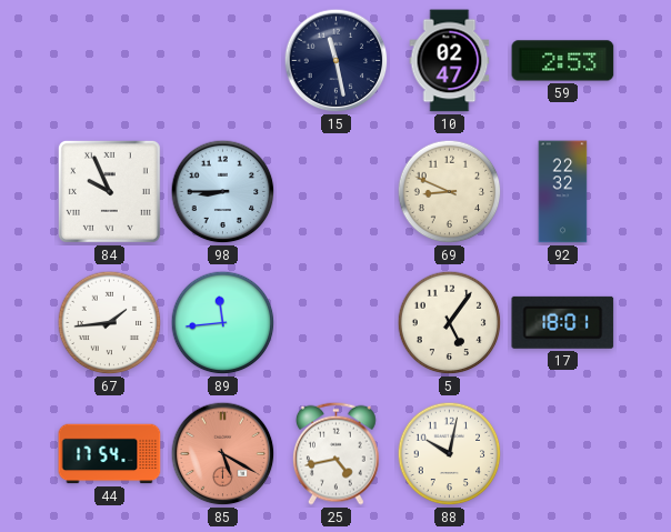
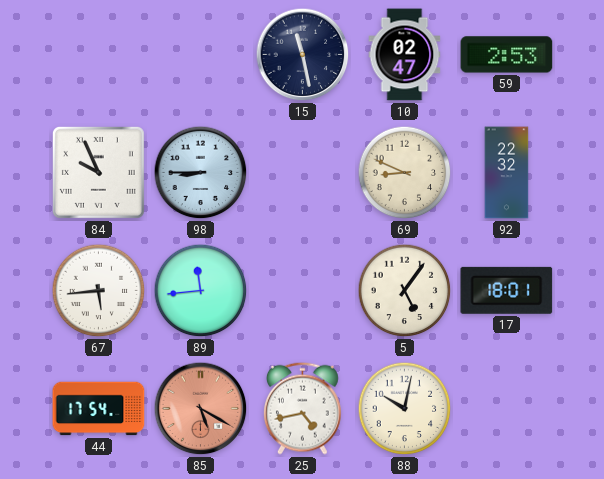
67: 1:44 -> 5:44 (99, 291)
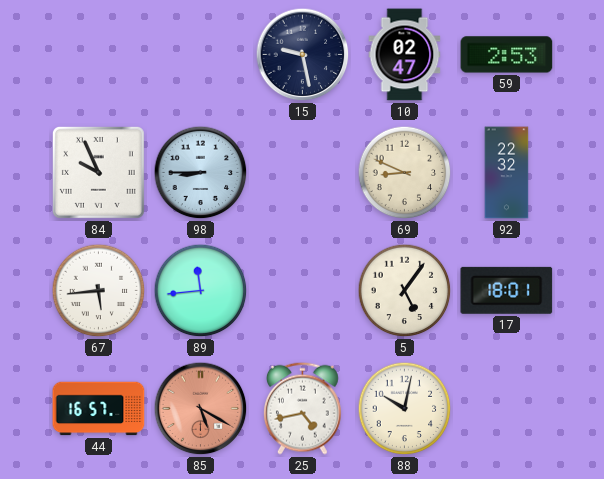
15: 11:28 -> 9:28 (303, 55)
44: 17:54 -> 16:57 (99, 409)
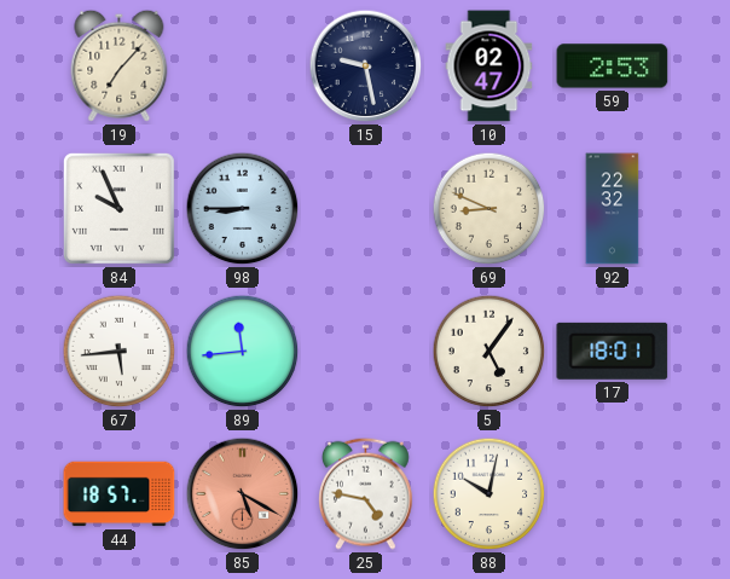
19: none -> 7:07 (120, 65)
44: 16:57 -> 18:57 (120, 494)
25: 4:43 -> 4:47 (366, 493)
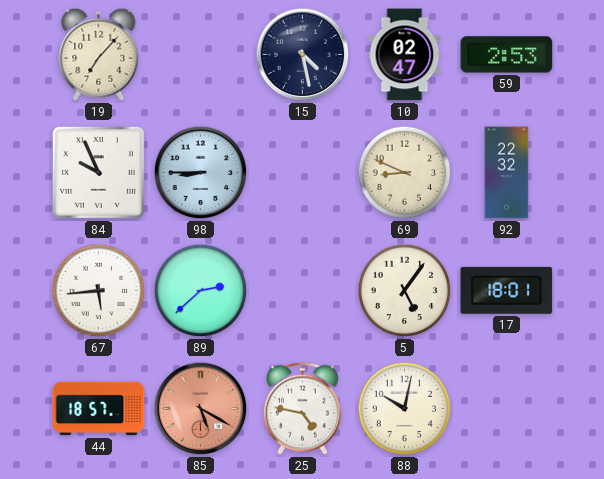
15: 9:28 -> 4:28 (303, 55)
89: 11:44 -> 2:38 (201, 291)
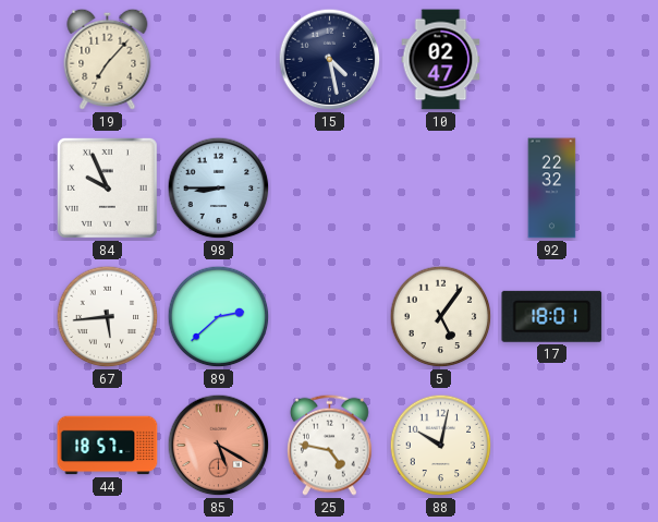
59: 2:53 -> none (507, 55)
69: 8:49 -> none (405, 173)
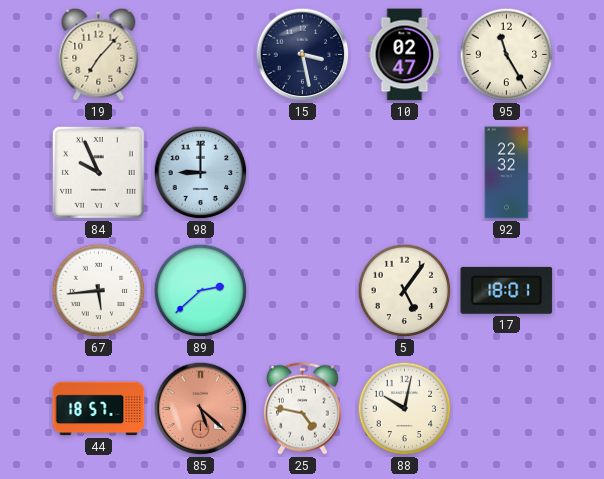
15: 4:28 -> 3:28 (303, 55)
95: none -> 11:25 (507, 55)
98: 8:45 -> 9:00 (201, 173)
85: 5:20 -> 5:22 (201, 409)
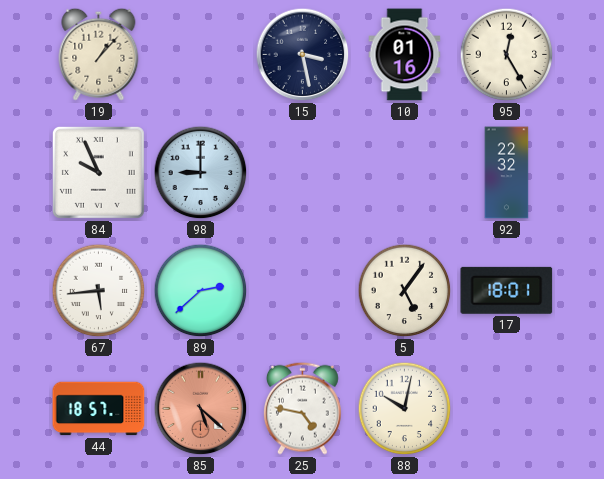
19: 7:07 -> 1:07 (99, 54)
10: 02:47 -> 01:16 (405, 55)
95: 11:25 -> 12:25 (507, 55)
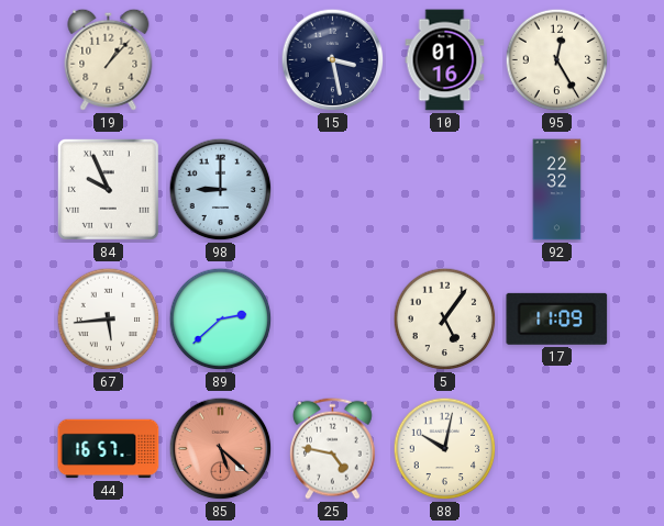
17: 18:01 -> 11:09 (557, 318)
44: 18:57 -> 16:57 (109, 449)
